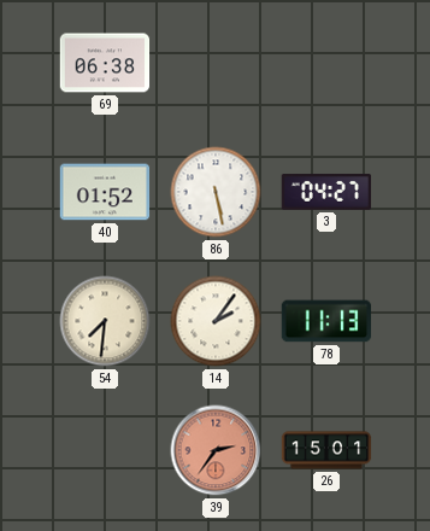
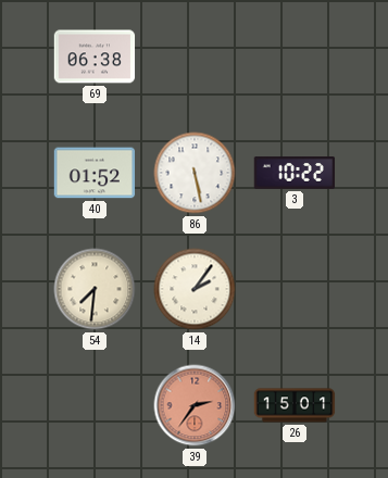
3: 04:27 -> 10:22 (295, 173)
78: 11:13 -> none (326, 321)
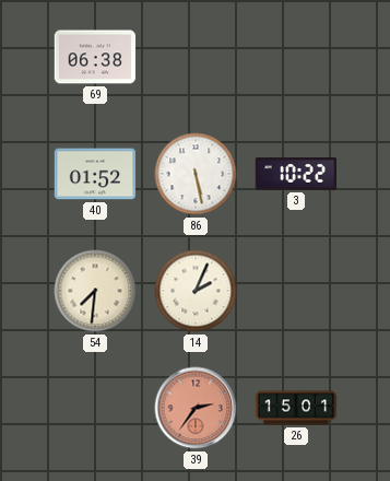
14: 2:06 -> 2:04 (196, 291)
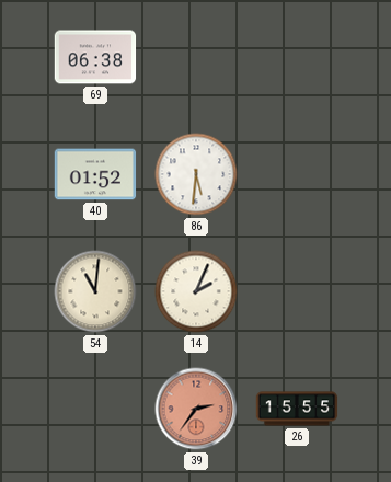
86: 5:28 -> 5:31 (196, 174)
3: 10:22 -> none (296, 174)
54: 7:31 -> 11:01 (95, 291)
26: 15:01 -> 15:55 (297, 409)
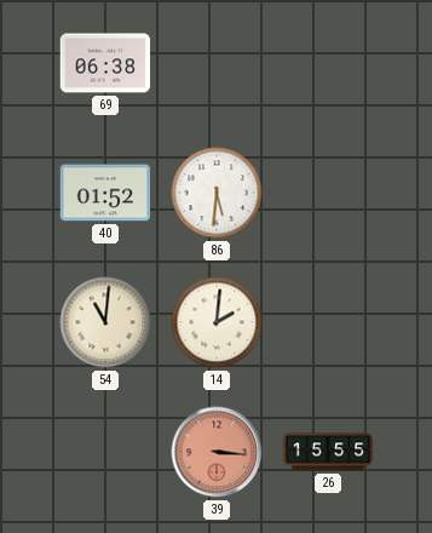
14: 2:04 -> 2:01 (217, 322)
39: 2:36 -> 3:16 (217, 452)
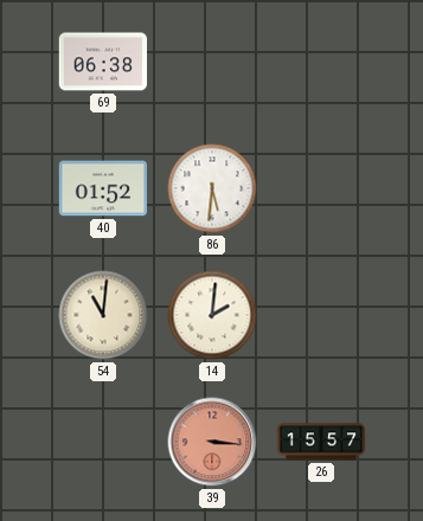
26: 15:55 -> 15:57 (321, 442)
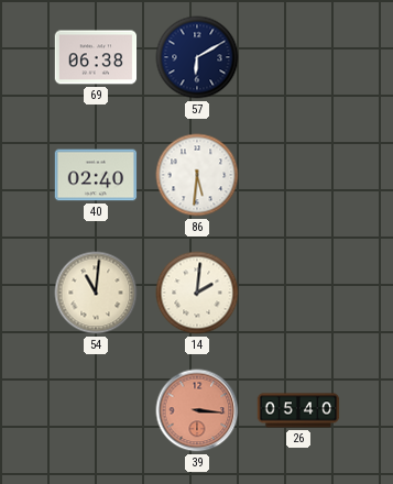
57: none -> 6:10 (197, 57)
40: 01:52 -> 02:40 (96, 175)
26: 15:57 -> 05:40 (298, 410)
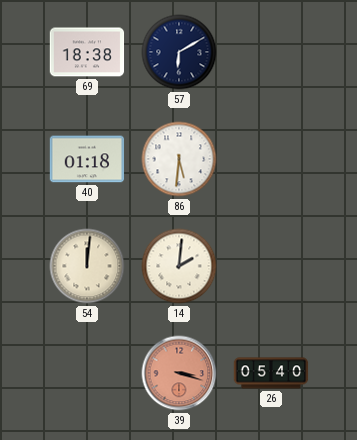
69: 06:38 -> 18:38 (87, 52)
40: 02:40 -> 01:18 (87, 159)
54: 11:01 -> 12:01 (87, 266)
39: 3:16 -> 3:18 (179, 373)
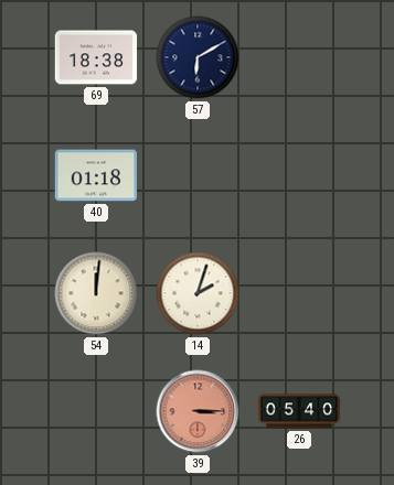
86: 5:31 -> none (179, 159)
14: 2:01 -> 2:03 (198, 293)
39: 3:18 -> 3:15 (198, 411)
